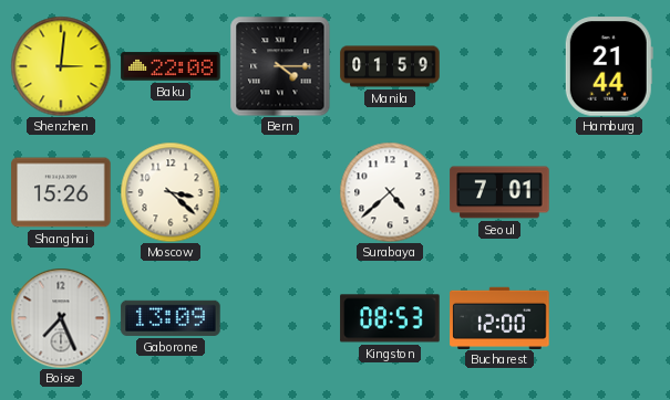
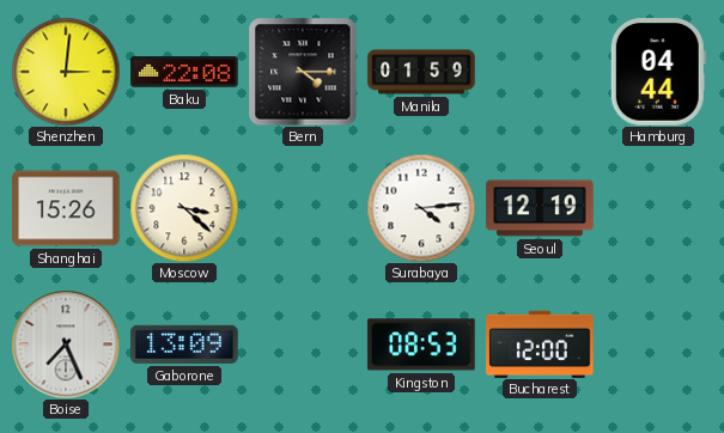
Hamburg: 21:44 -> 04:44 (658, 72)
Surabaya: 4:38 -> 4:14 (421, 208)
Seoul: 7:01 -> 12:19 (540, 208)
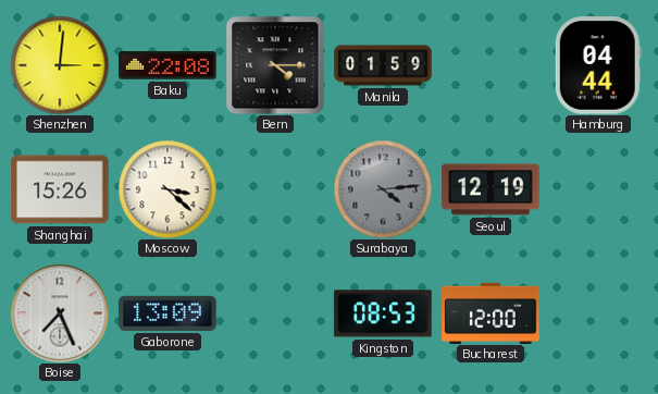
Surabaya dial: white -> grey (383, 189)
